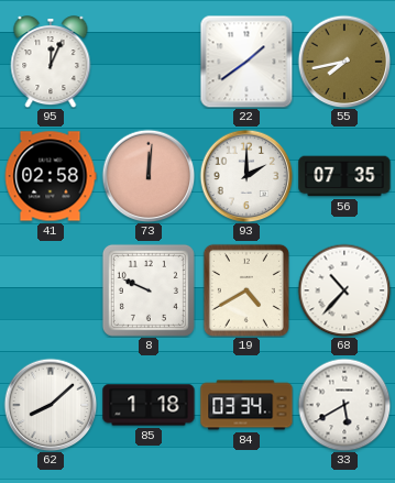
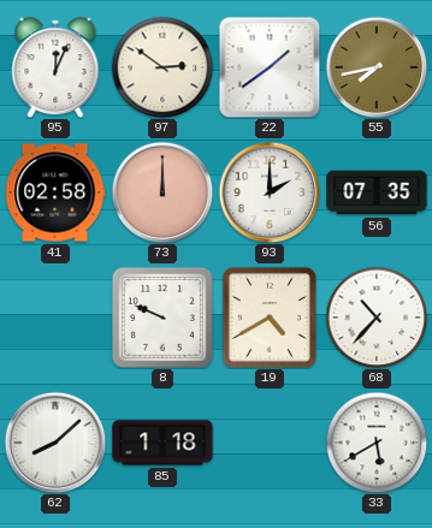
97: none -> 2:51 (162, 67)
73: 12:01 -> 12:00 (162, 192)
84: 03:34 -> none (246, 405)
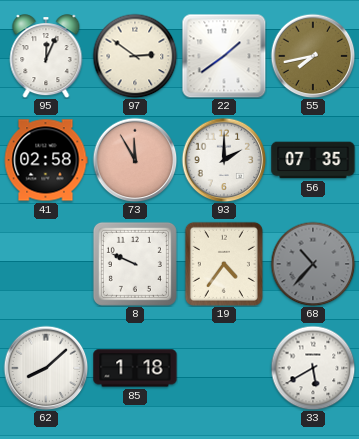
73: 12:00 -> 11:55 (135, 160)
19: 4:40 -> 4:36 (224, 264)
68 dial: white -> grey (313, 264)
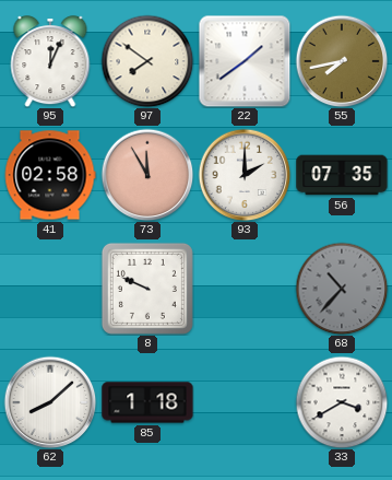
97: 2:51 -> 7:51 (147, 61)
19: 4:36 -> none (224, 264)
33: 5:40 -> 3:40 (342, 402)
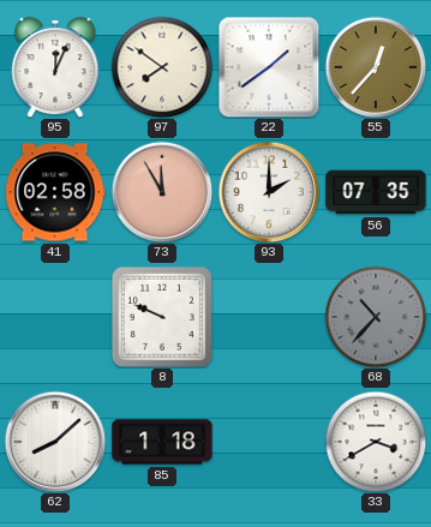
55: 7:43 -> 12:37 (376, 67)
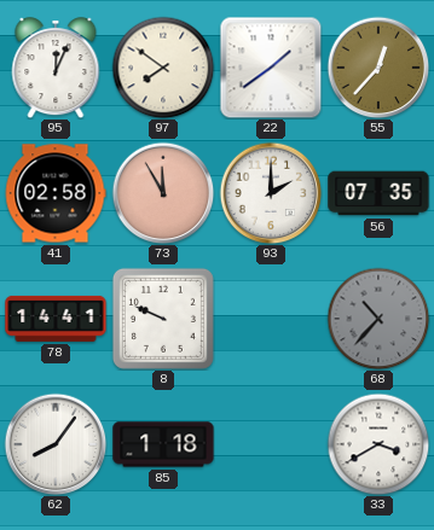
78: none -> 14:41 (56, 319)
62: 8:08 -> 8:06 (56, 444)
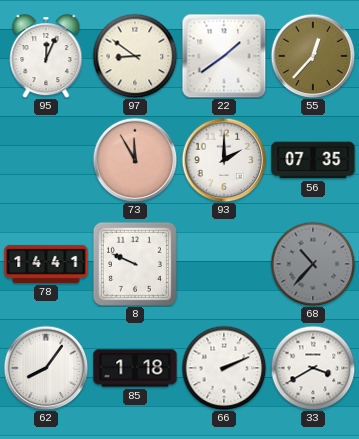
97: 7:51 -> 8:51 (135, 56)
41: 02:58 -> none (56, 193)
66: none -> 2:11 (224, 368)
